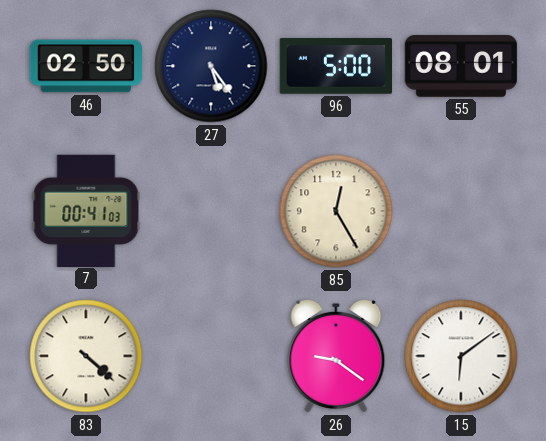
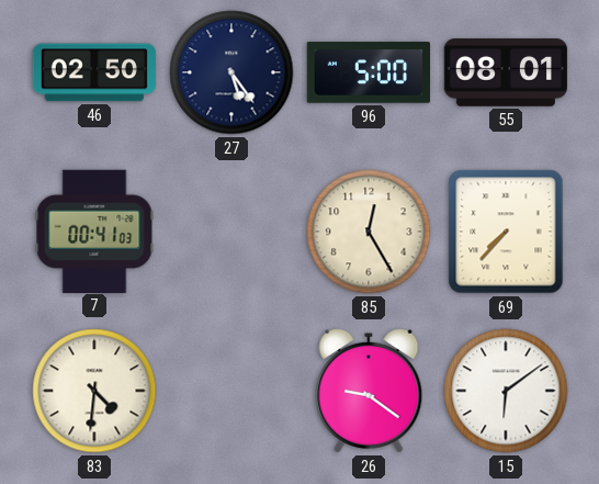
69: none -> 7:37 (506, 232)
83: 4:22 -> 4:31 (94, 391)
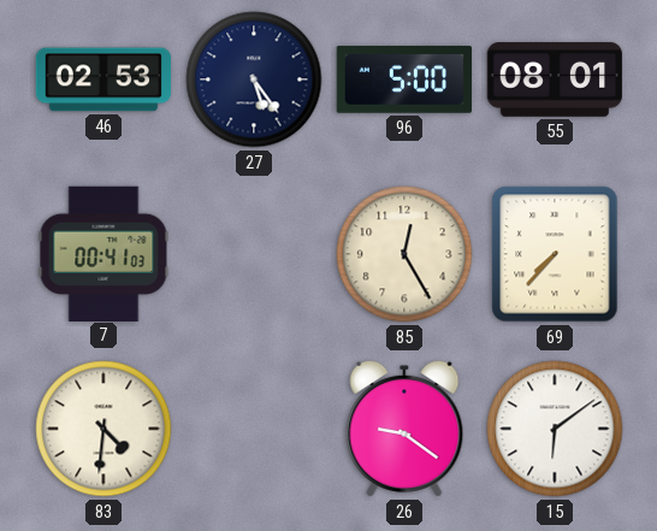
46: 02:50 -> 02:53 (103, 79)
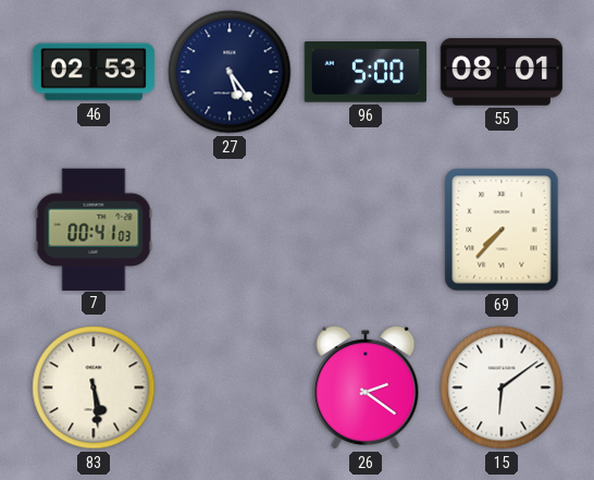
85: 12:25 -> none (404, 254)
83: 4:31 -> 5:29 (94, 387)
26: 9:21 -> 2:21 (366, 387)
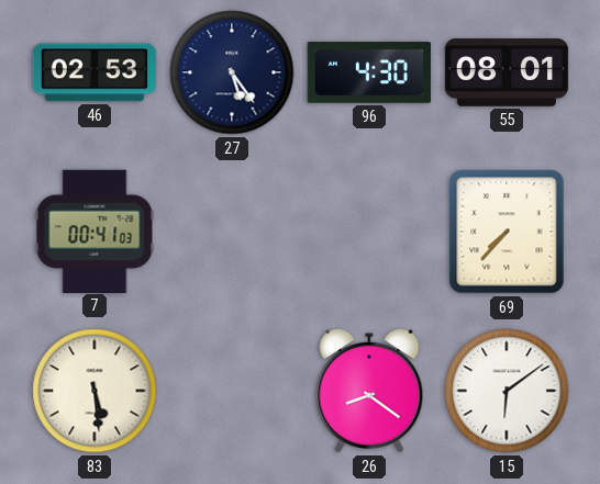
96: 5:00 -> 4:30 (369, 72)
26: 2:21 -> 8:21 (369, 391)
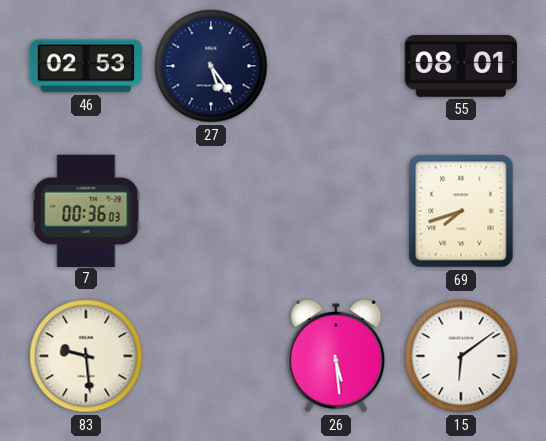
96: 4:30 -> none (369, 72)
7: 00:41 -> 00:36 (86, 210)
69: 7:37 -> 7:42 (461, 211)
83: 5:29 -> 9:29 (86, 356)
26: 8:21 -> 5:29 (336, 356)
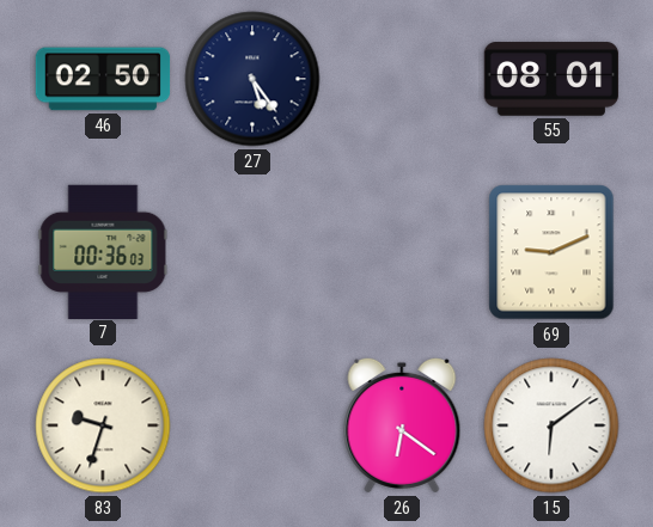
46: 02:53 -> 02:50 (103, 79)
69: 7:42 -> 9:11 (551, 252)
83: 9:29 -> 9:33 (103, 425)
26: 5:29 -> 6:21 (402, 425)
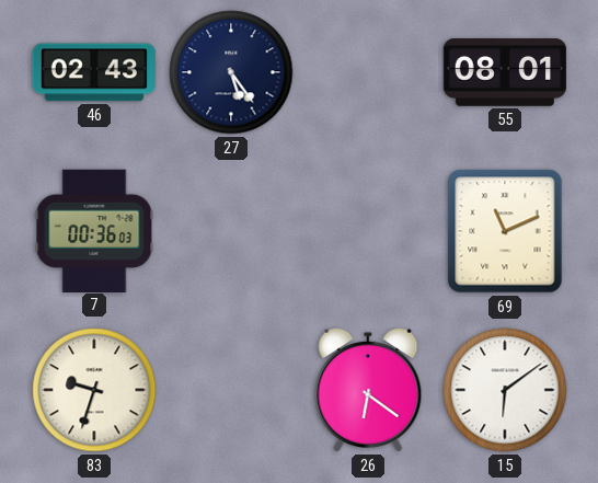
46: 02:50 -> 02:43 (94, 72)
69: 9:11 -> 11:11 (505, 231)
